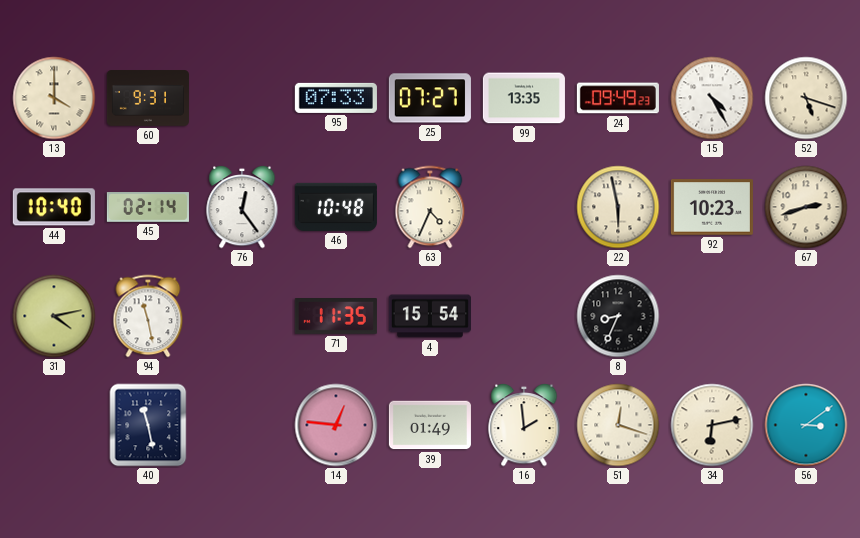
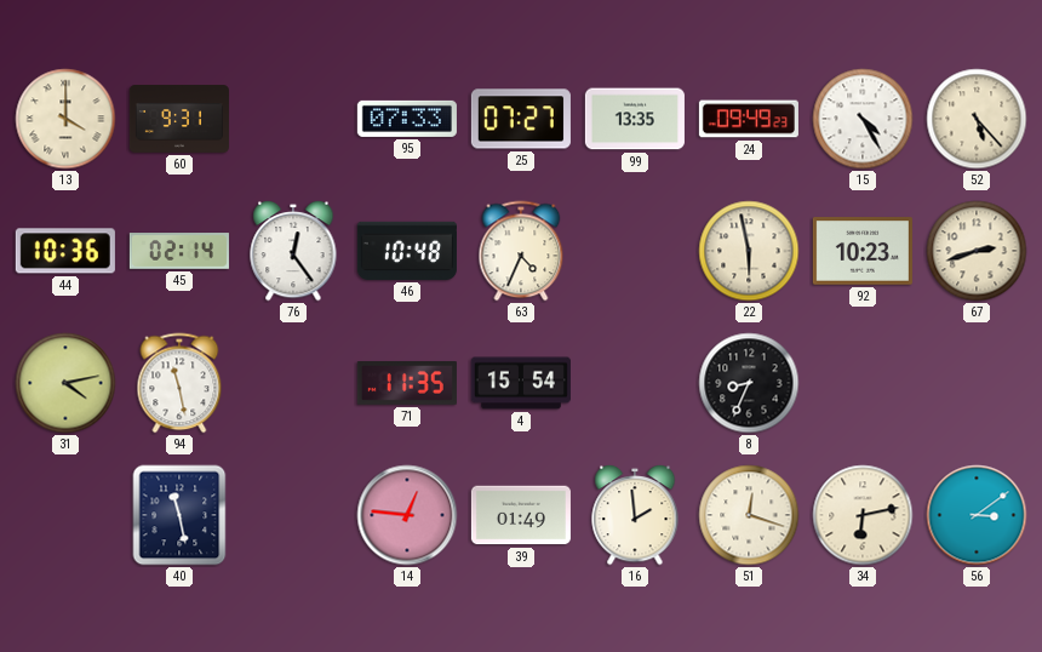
52: 5:18 -> 5:23 (977, 119)
44: 10:40 -> 10:36 (65, 251)
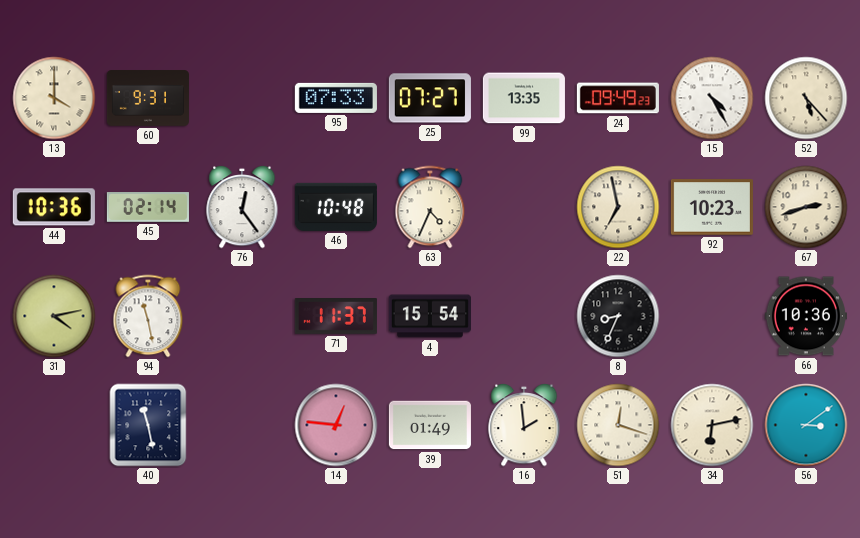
22: 5:58 -> 6:58 (618, 207)
71: 11:35 -> 11:37 (336, 317)
66: none -> 10:36 (806, 316)
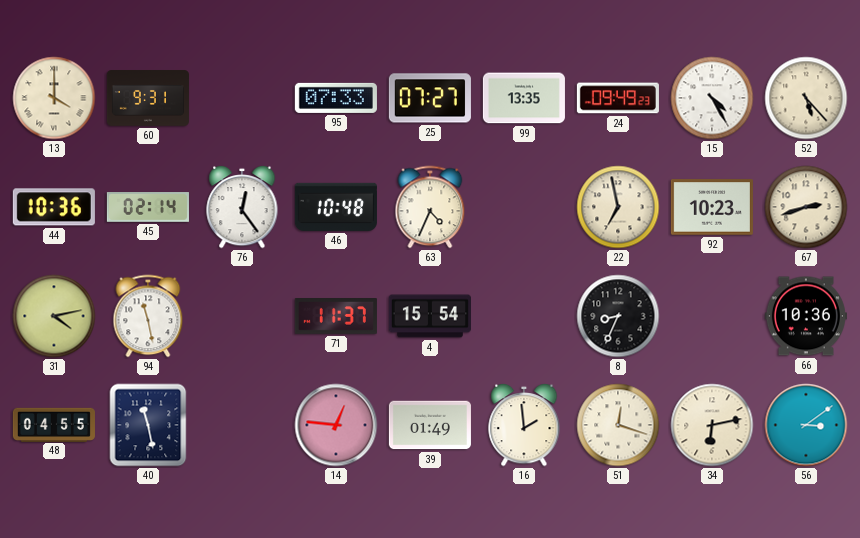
48: none -> 04:55 (54, 424)
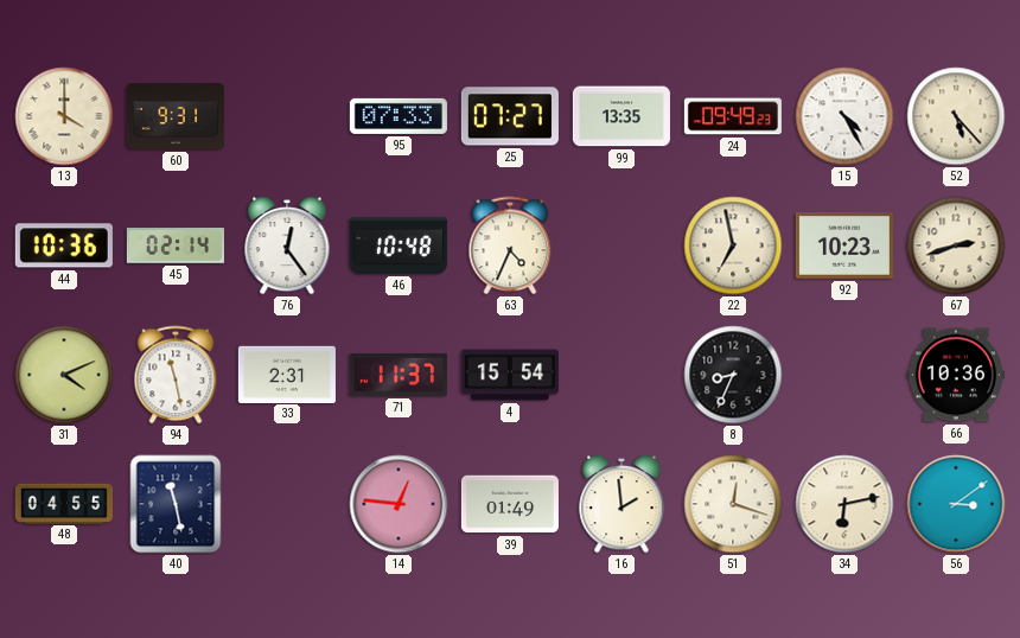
31: 4:13 -> 4:11 (64, 375)
33: none -> 2:31 (287, 374)
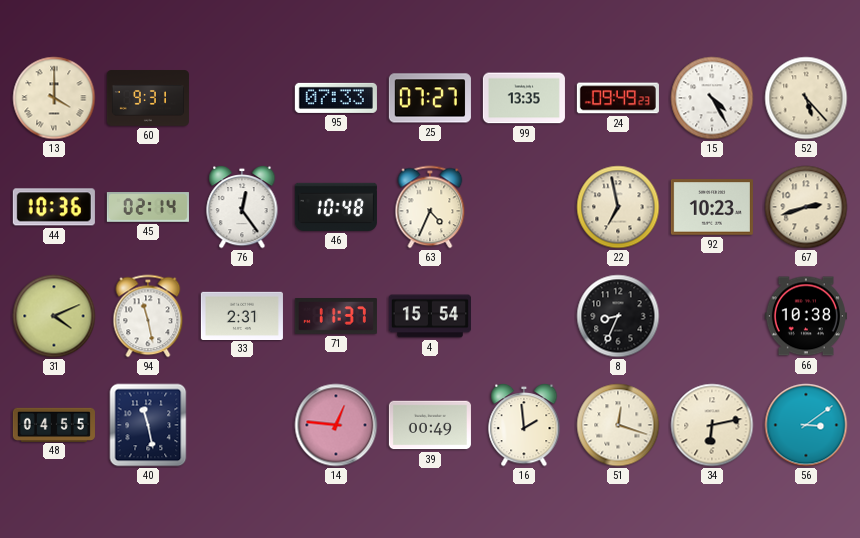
66: 10:36 -> 10:38 (806, 316)
39: 01:49 -> 00:49 (430, 425)
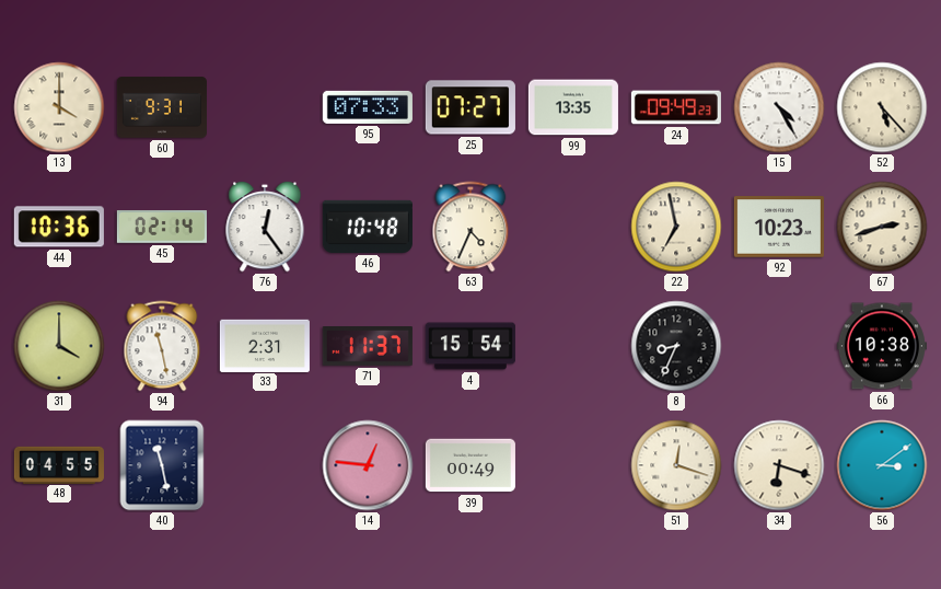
31: 4:11 -> 4:00 (59, 346)
16: 1:59 -> none (524, 425)
34: 6:13 -> 6:18 (779, 465)
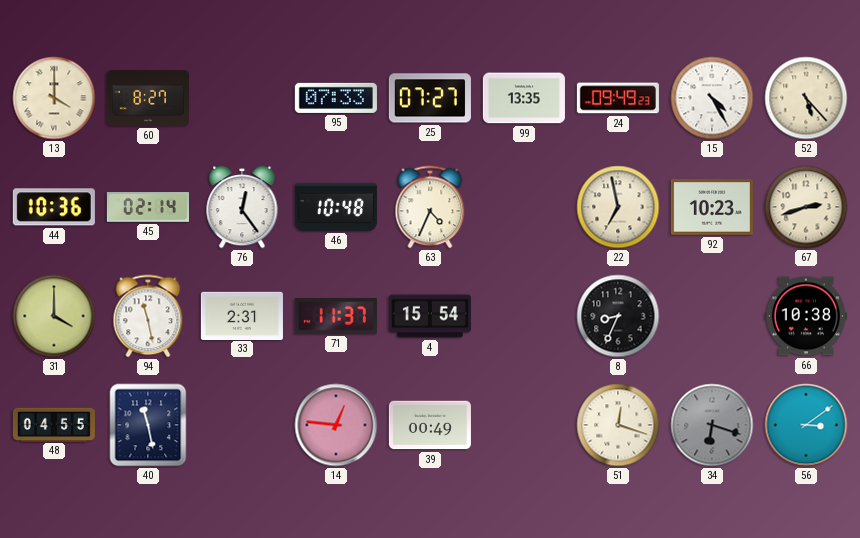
60: 9:31 -> 8:27 (148, 98)
34 dial: cream -> grey (712, 425)
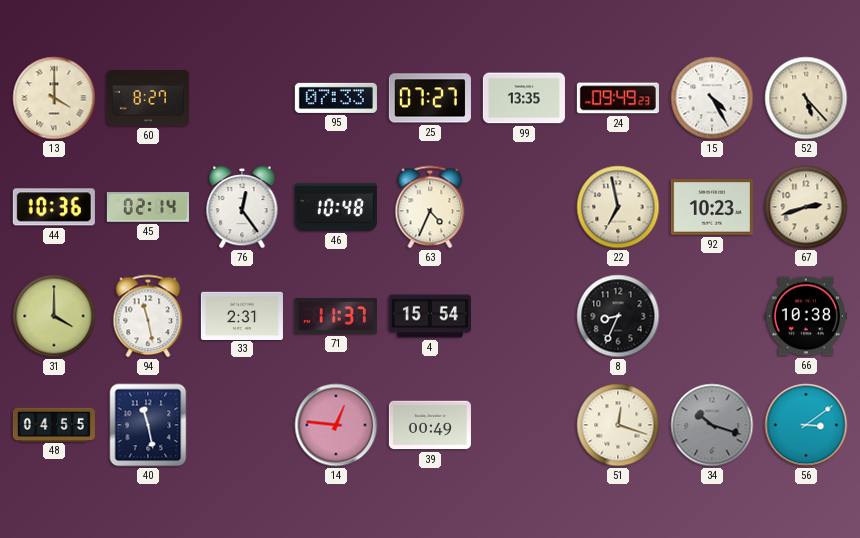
34: 6:18 -> 10:18 (712, 425)
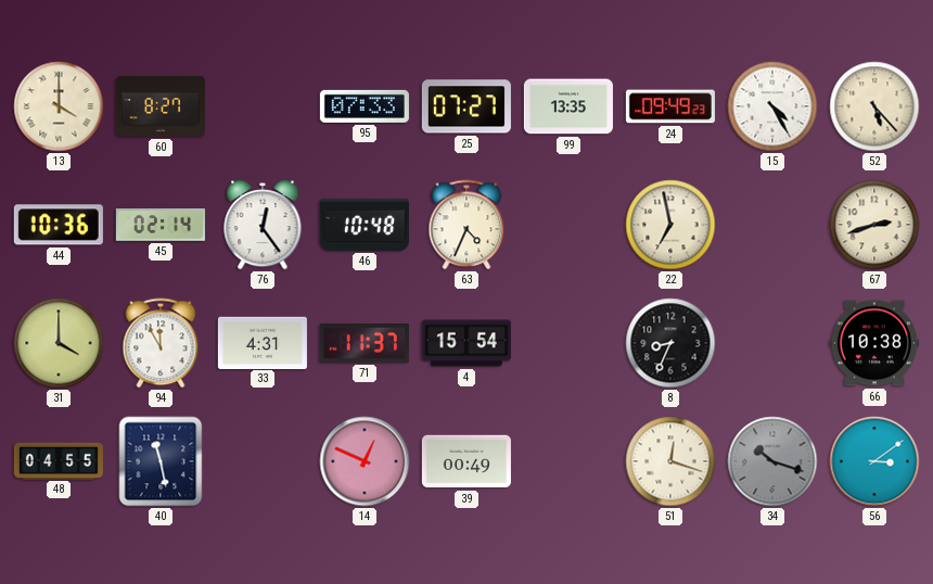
92: 10:23 -> none (712, 207)
94: 11:28 -> 11:55 (161, 343)
33: 2:31 -> 4:31 (263, 342)
14: 12:46 -> 12:49 (365, 461)
